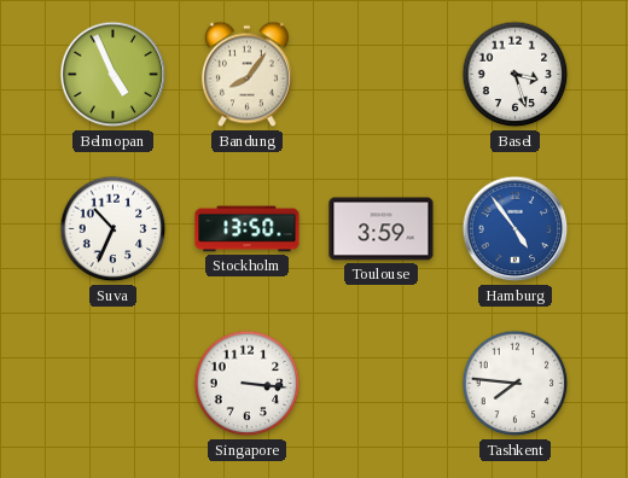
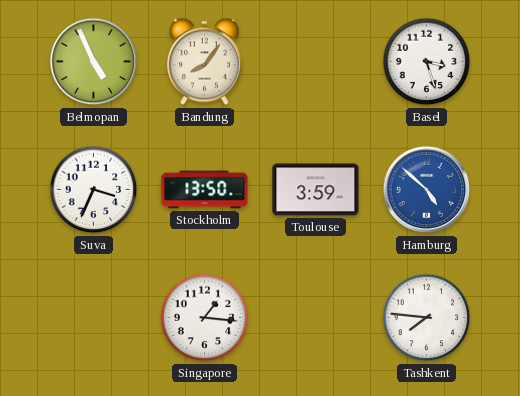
Suva: 10:34 -> 3:34 (94, 190)
Hamburg: 4:54 -> 4:52 (427, 190)
Singapore: 3:16 -> 1:16 (205, 318)
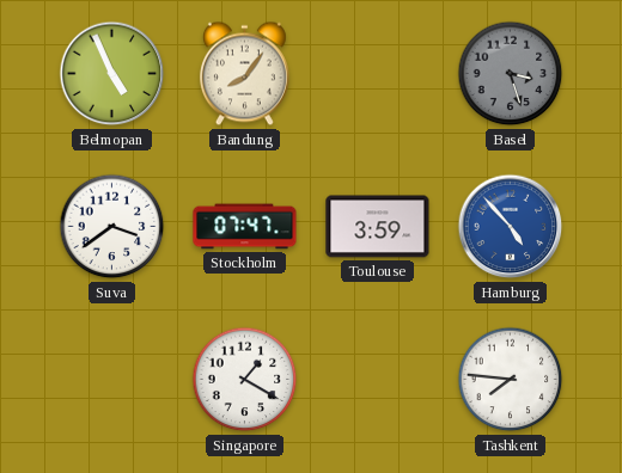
Basel dial: white -> grey (511, 74)
Suva: 3:34 -> 3:39 (112, 227)
Stockholm: 13:50 -> 07:47 (245, 227)
Hamburg: 4:52 -> 4:53 (511, 227)
Singapore: 1:16 -> 1:20 (245, 380)
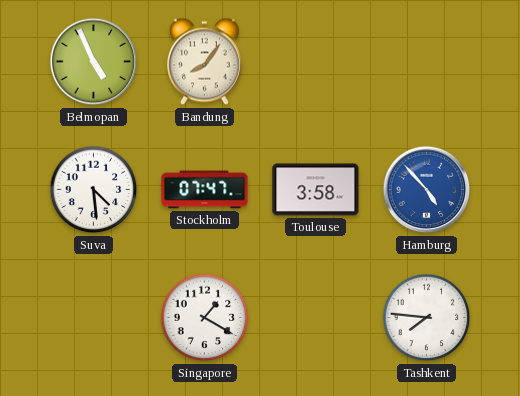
Basel: 3:27 -> none (511, 74)
Suva: 3:39 -> 4:29 (94, 190)
Toulouse: 3:59 -> 3:58 (316, 190)
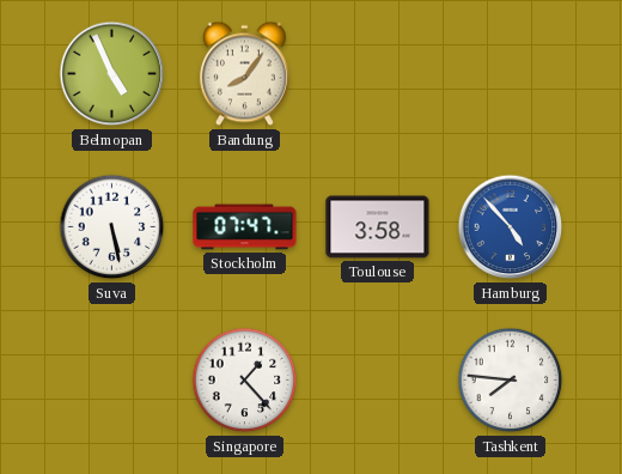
Suva: 4:29 -> 5:28 (112, 227)
Singapore: 1:20 -> 1:23 (245, 381)
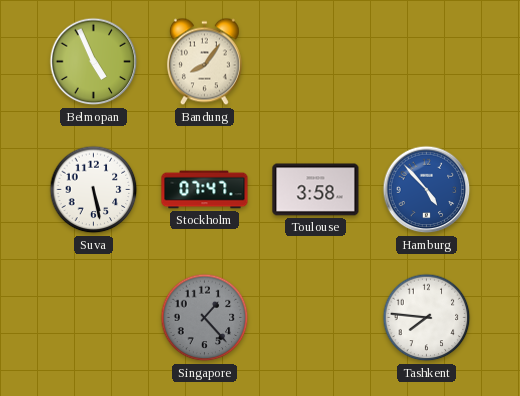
Singapore dial: white -> grey (205, 318)
